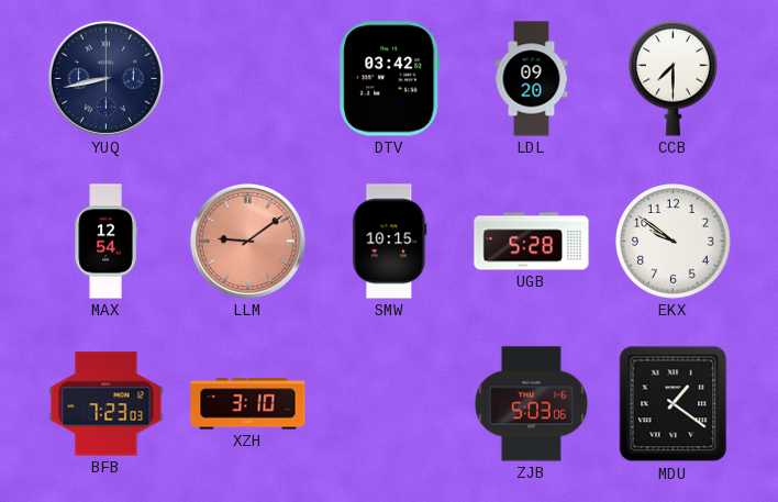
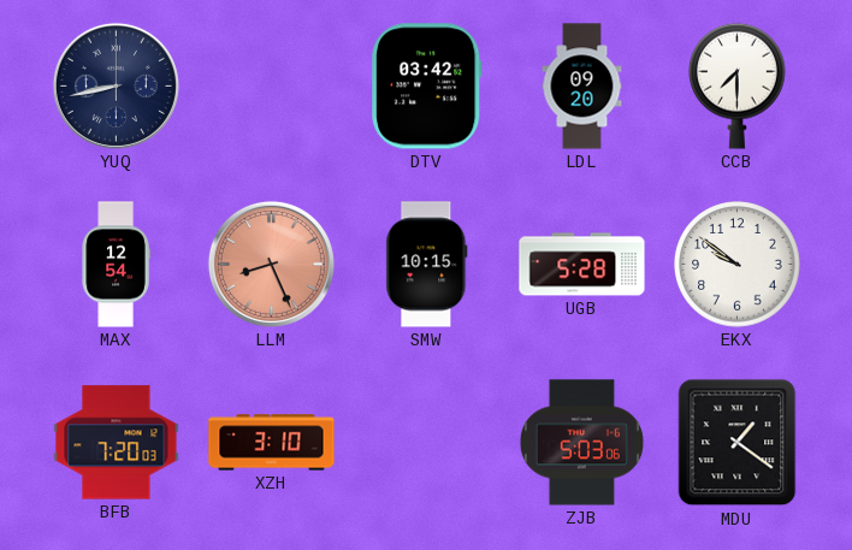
LLM: 9:09 -> 8:26 (271, 264)
BFB: 7:23 -> 7:20 (117, 443)
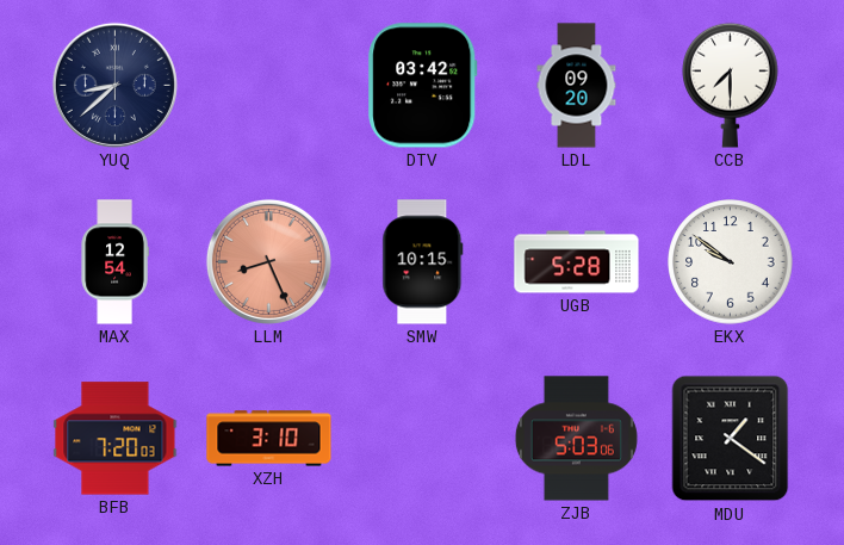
YUQ: 8:43 -> 8:38 (114, 85)
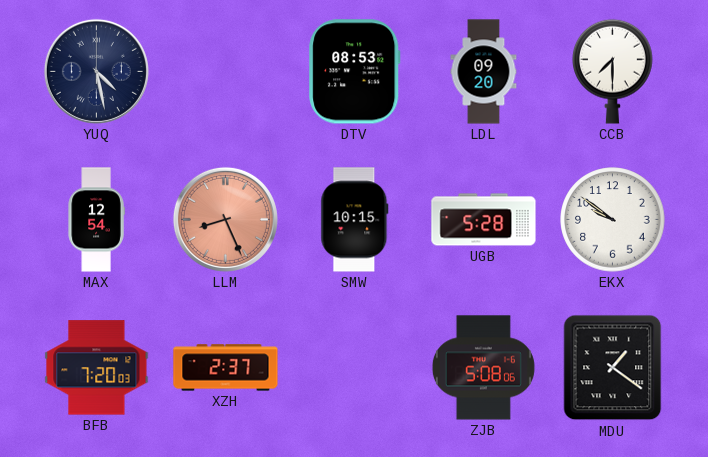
YUQ: 8:38 -> 4:28 (96, 71)
DTV: 03:42 -> 08:53 (355, 72)
XZH: 3:10 -> 2:37 (226, 368)
ZJB: 5:03 -> 5:08 (483, 368)
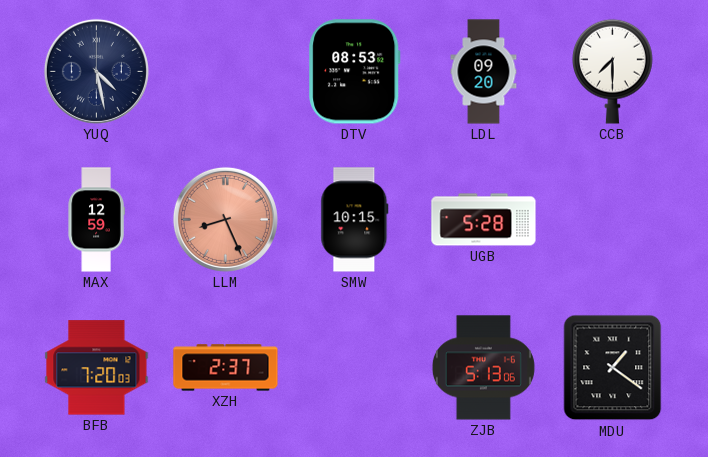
MAX: 12:54 -> 12:59 (96, 220)
EKX: 9:51 -> none (613, 220)
ZJB: 5:08 -> 5:13 (483, 368)
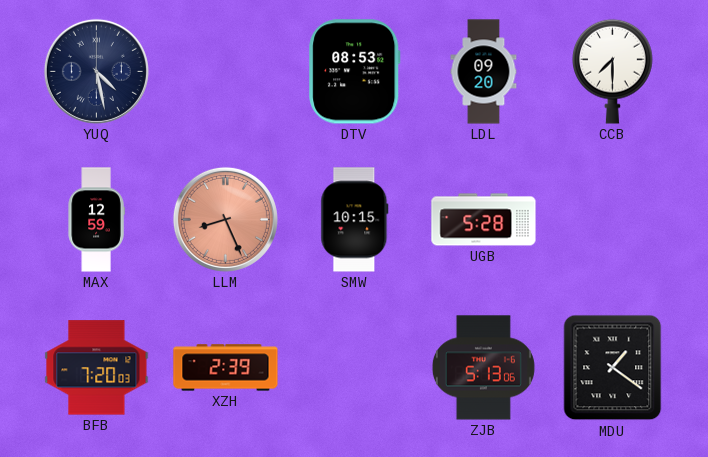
XZH: 2:37 -> 2:39 (226, 368)
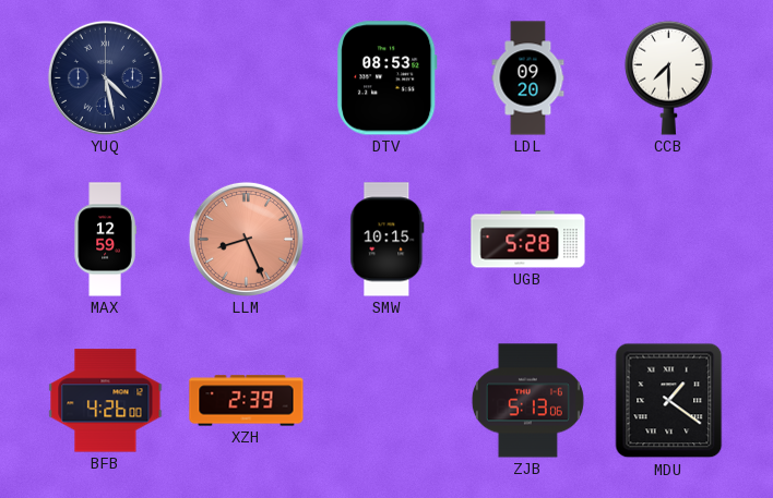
BFB: 7:20 -> 4:26 (106, 401)
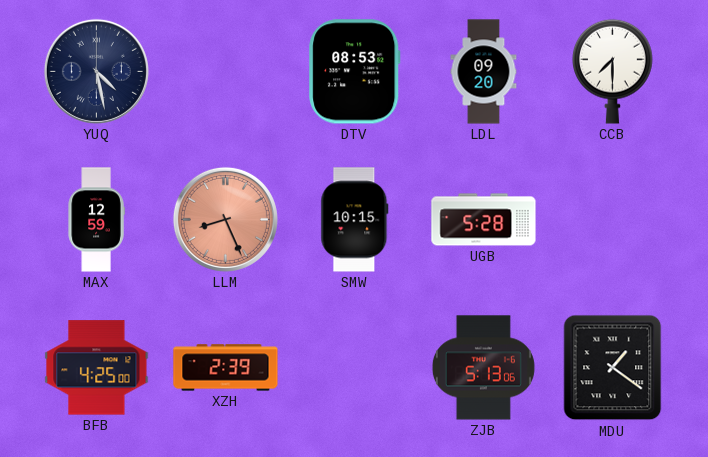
BFB: 4:26 -> 4:25 (97, 368)
